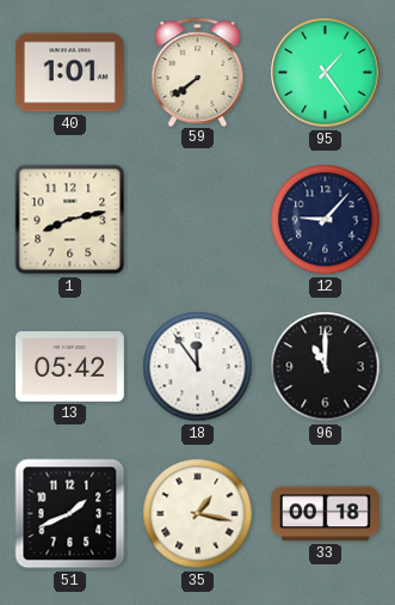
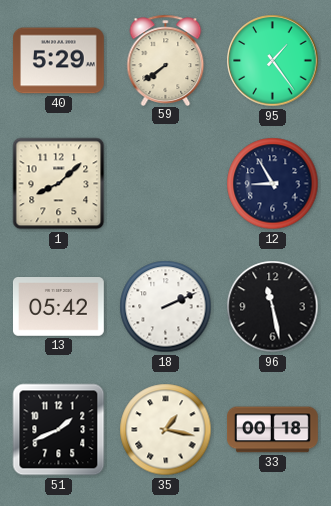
40: 1:01 -> 5:29 (58, 61)
1: 8:13 -> 8:08 (59, 184)
12: 9:07 -> 8:55 (273, 184)
18: 11:54 -> 2:11 (166, 307)
96: 11:00 -> 11:28 (273, 307)
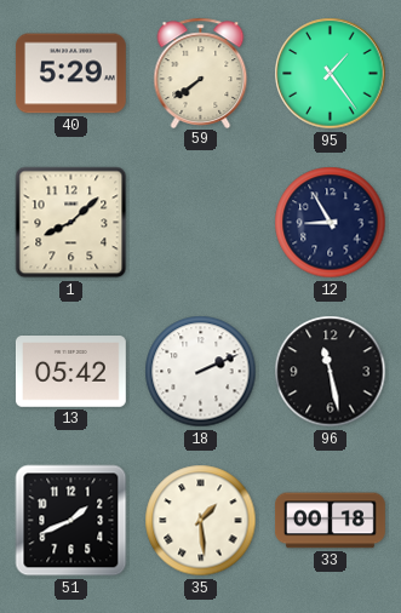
35: 1:17 -> 1:29 (201, 521)
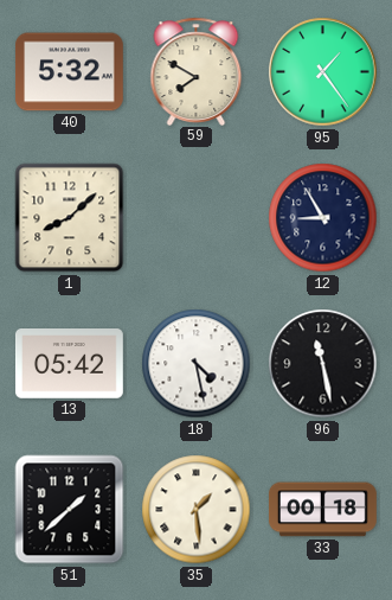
40: 5:29 -> 5:32 (69, 72)
59: 7:39 -> 7:50 (197, 71)
18: 2:11 -> 4:28 (197, 364)
51: 1:41 -> 1:38 (70, 510)
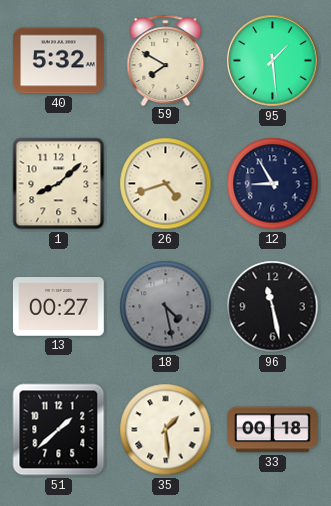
95: 1:24 -> 1:29 (273, 61)
26: none -> 4:42 (166, 184)
13: 05:42 -> 00:27 (58, 307)
18 dial: white -> grey (166, 307)
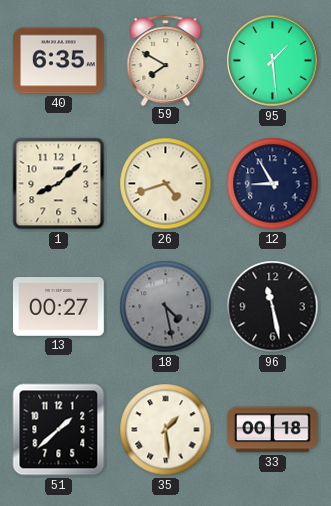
40: 5:32 -> 6:35 (58, 61)
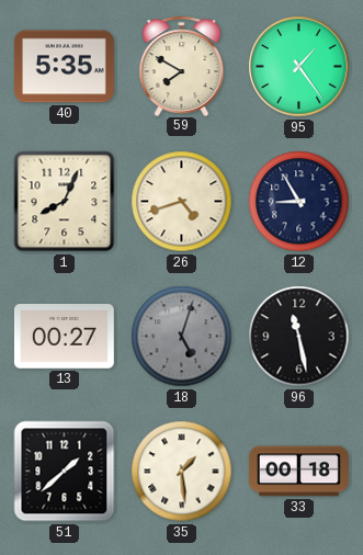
40: 6:35 -> 5:35 (64, 67)
95: 1:29 -> 1:24 (299, 67)
1: 8:08 -> 8:04 (65, 202)
18: 4:28 -> 5:03 (182, 337)
